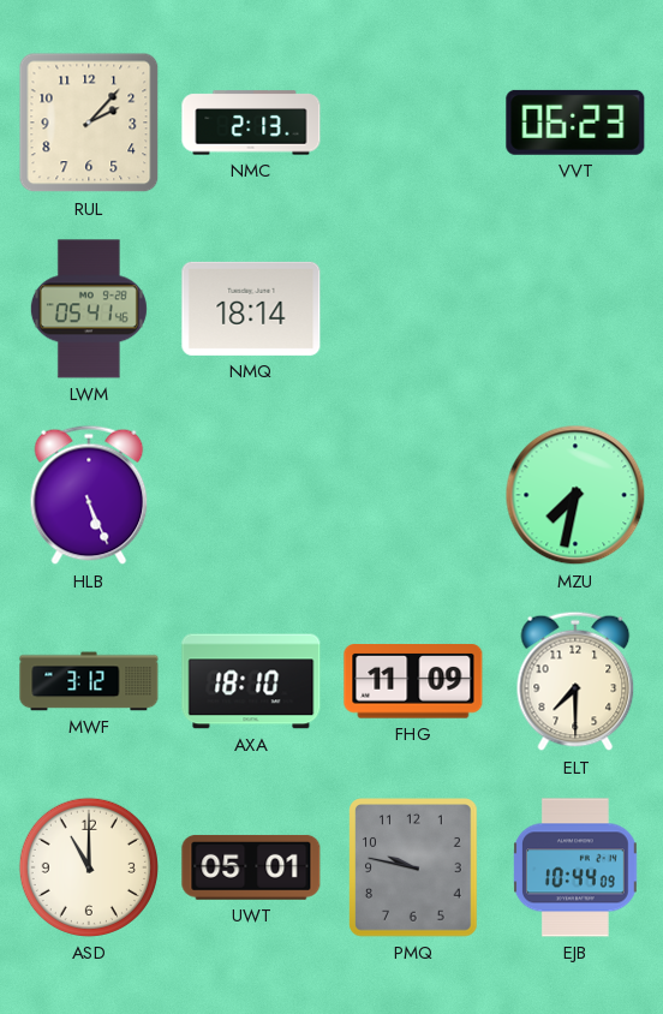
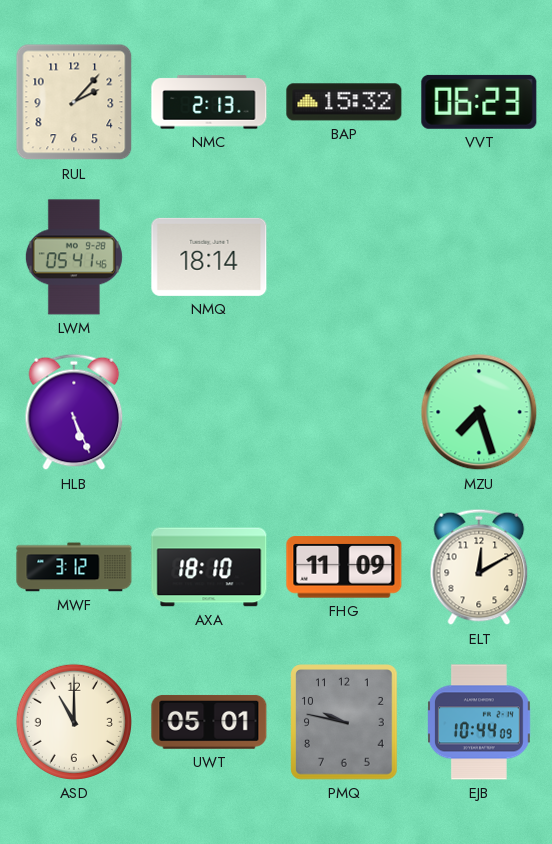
BAP: none -> 15:32 (344, 102)
MZU: 7:32 -> 7:27 (479, 412)
ELT: 7:30 -> 12:10 (479, 567)
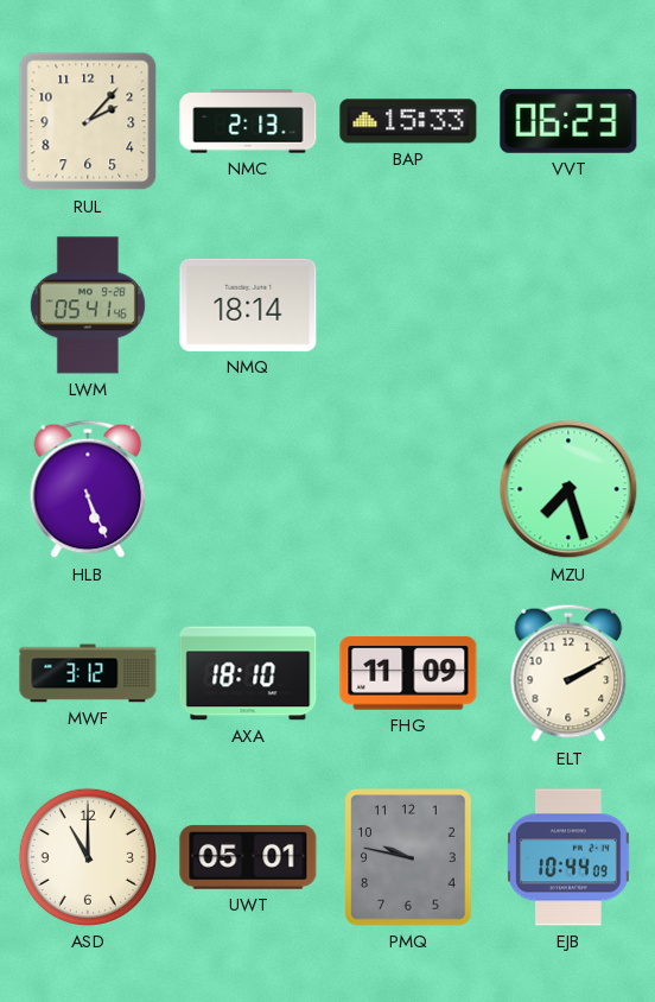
BAP: 15:32 -> 15:33 (408, 121)
ELT: 12:10 -> 2:10 (568, 673)
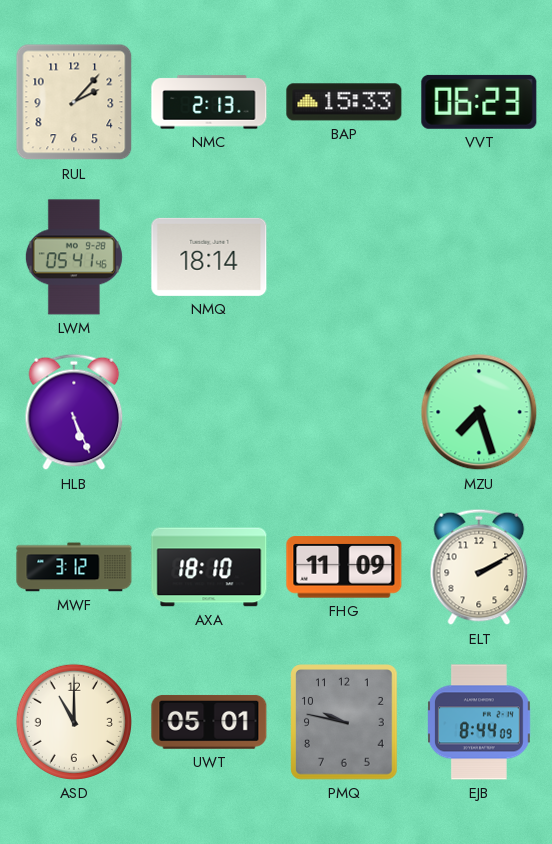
EJB: 10:44 -> 8:44 (480, 722)
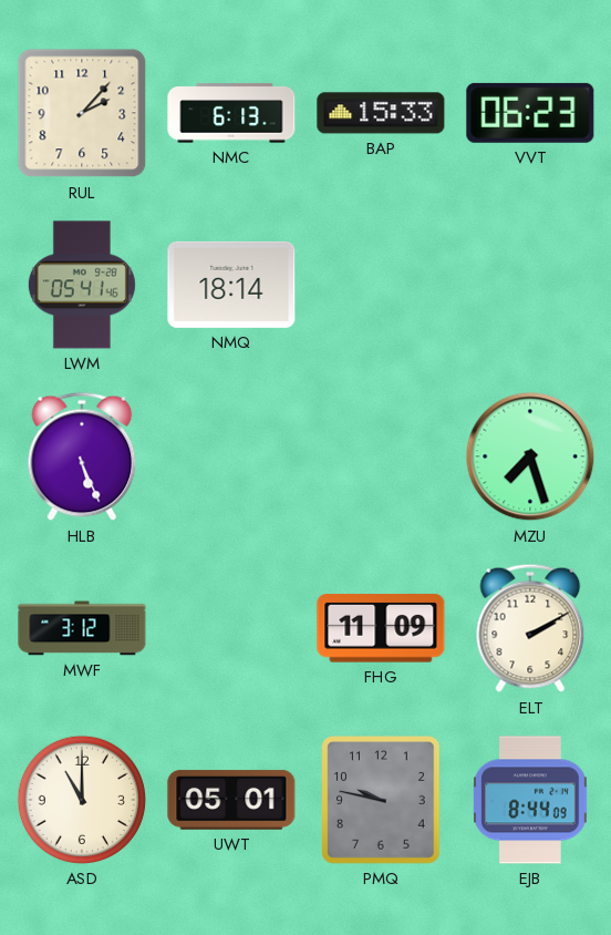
NMC: 2:13 -> 6:13 (231, 113)
AXA: 18:10 -> none (209, 567)
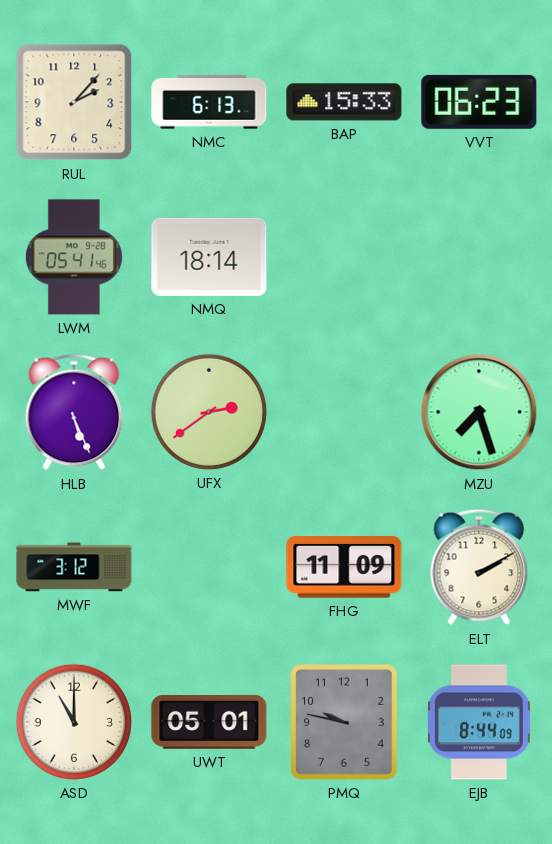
UFX: none -> 2:39 (209, 412)
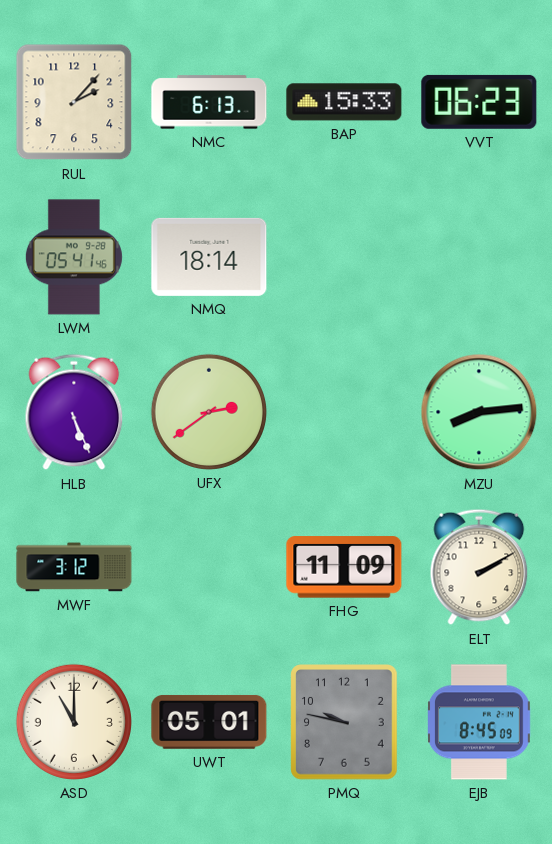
MZU: 7:27 -> 8:14 (479, 412)
EJB: 8:44 -> 8:45 (480, 722)
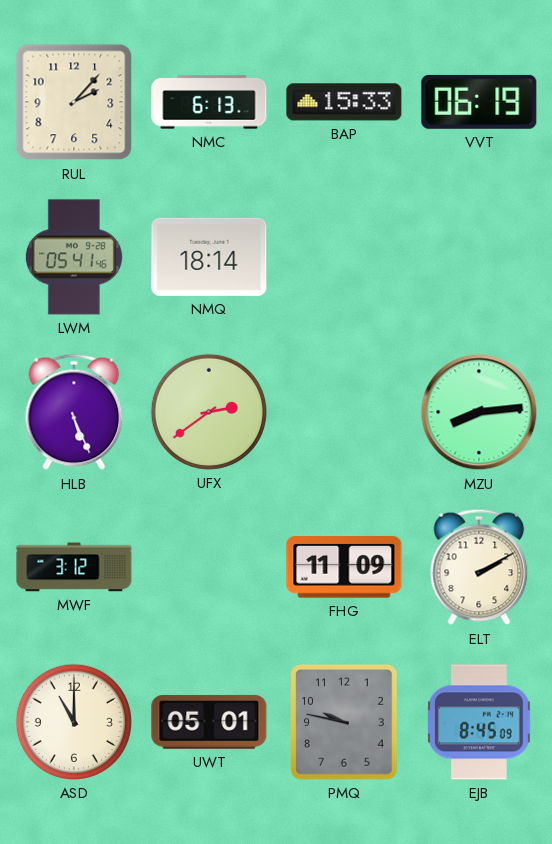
VVT: 06:23 -> 06:19 (479, 102)
